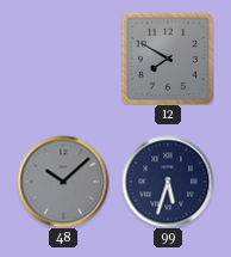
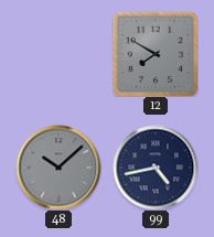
99: 5:33 -> 4:43 (156, 168)
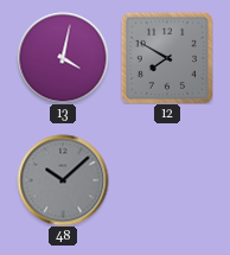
13: none -> 4:02 (63, 58)
99: 4:43 -> none (156, 168)
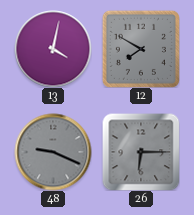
48: 10:08 -> 9:19 (53, 152)
26: none -> 6:15 (141, 152)
